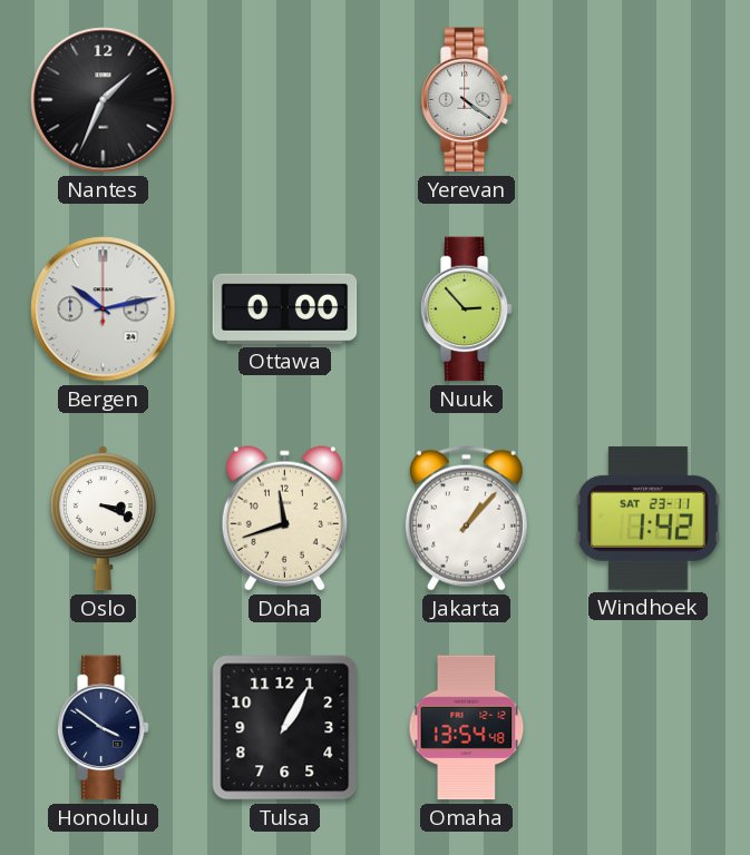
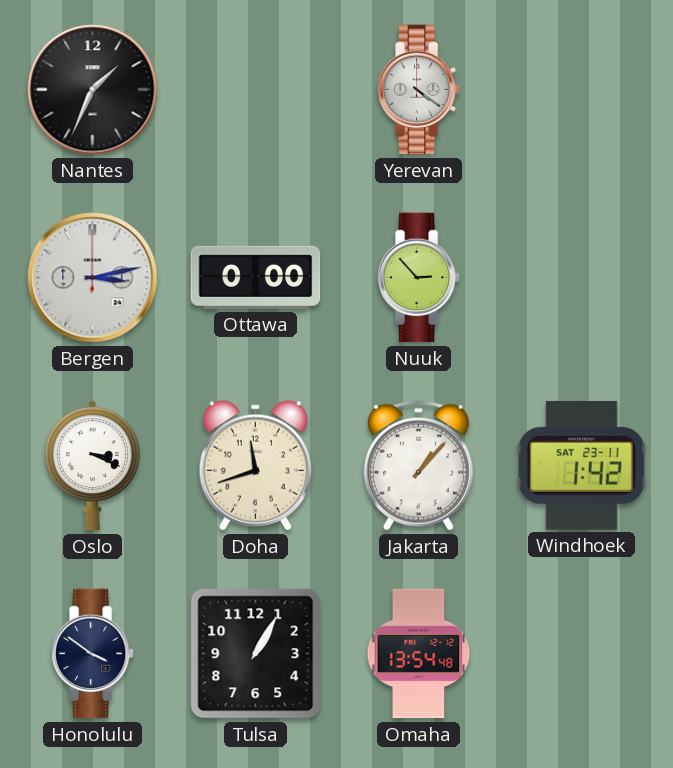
Bergen: 10:13 -> 3:13 (93, 278)
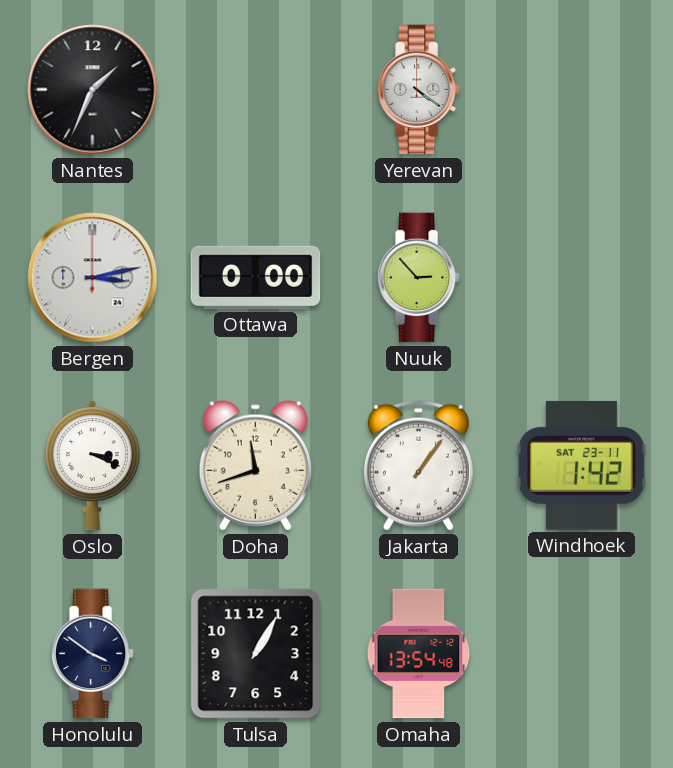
Jakarta: 1:07 -> 1:06 (418, 465)
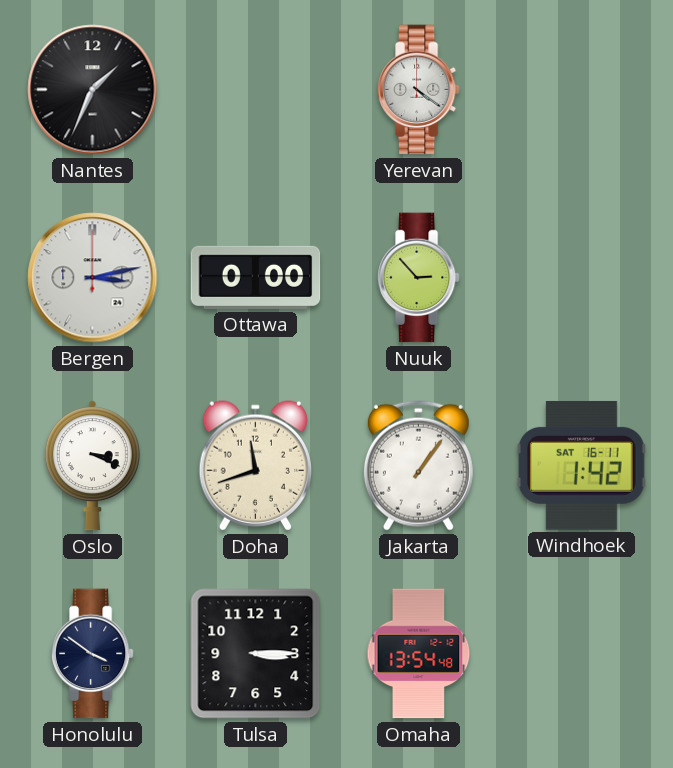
Windhoek date: SAT 23-11 -> SAT 16-11 (581, 465)
Tulsa: 1:05 -> 3:15 (256, 654)
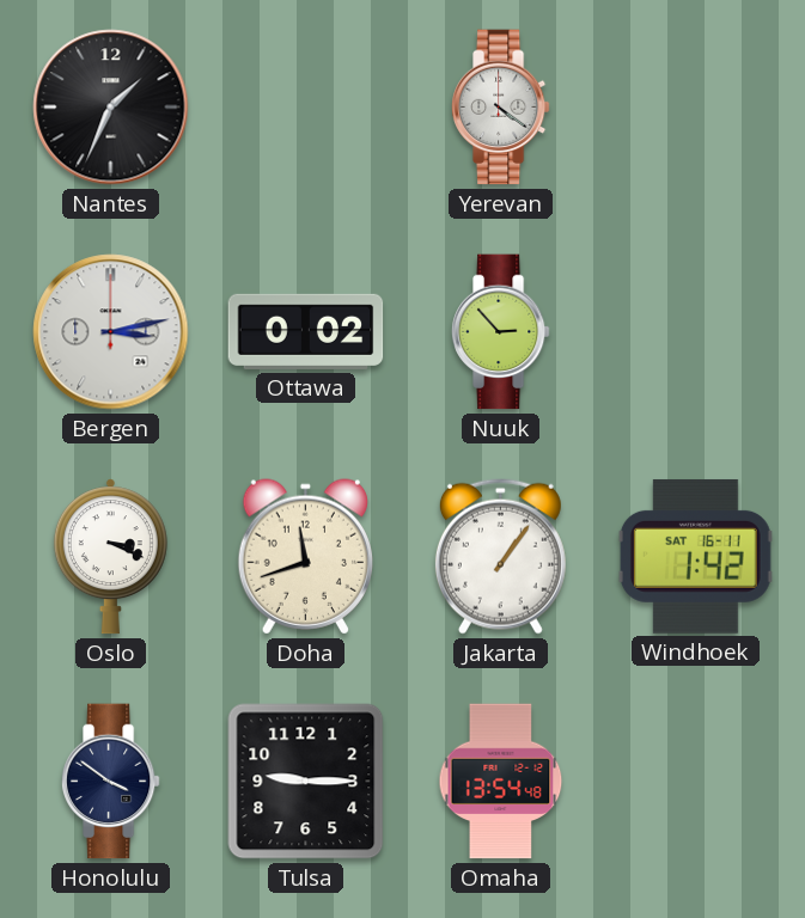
Ottawa: 0:00 -> 0:02 (306, 331)
Tulsa: 3:15 -> 9:15 (306, 782)
